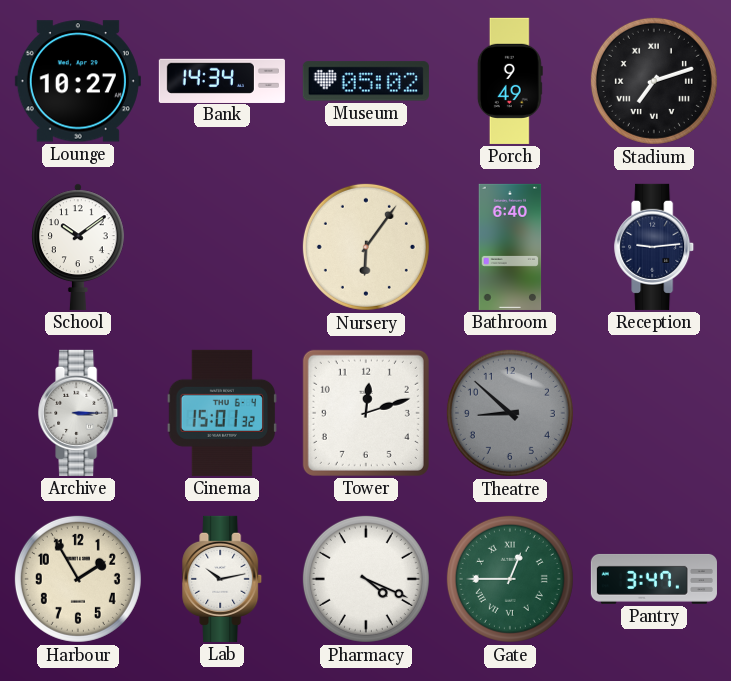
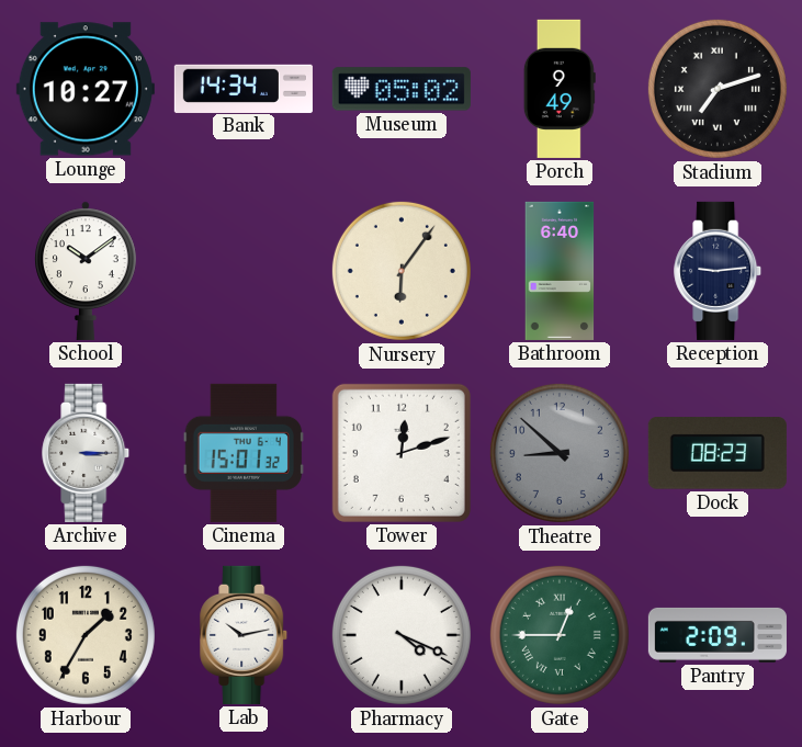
Dock: none -> 08:23 (718, 454)
Harbour: 1:55 -> 1:35 (86, 635)
Pantry: 3:47 -> 2:09 (718, 635)
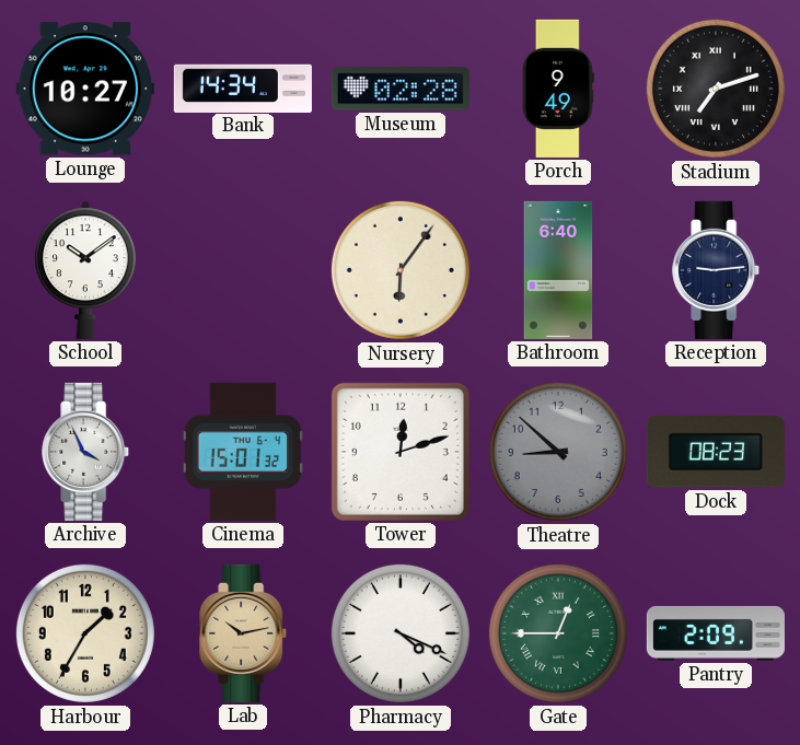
Museum: 05:02 -> 02:28 (401, 89)
Archive: 3:15 -> 3:56 (86, 452)
Lab dial: white -> champagne (244, 633)
